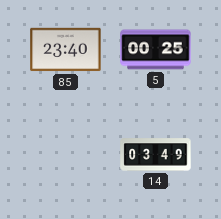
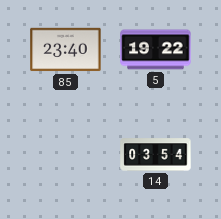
5: 00:25 -> 19:22 (156, 50)
14: 03:49 -> 03:54 (156, 155)
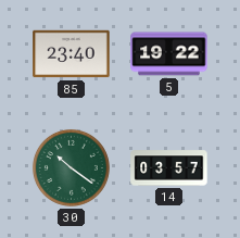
30: none -> 10:21 (71, 167)
14: 03:54 -> 03:57 (169, 168)
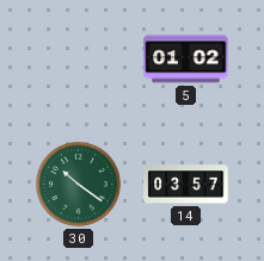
85: 23:40 -> none (72, 54)
5: 19:22 -> 01:02 (186, 60)
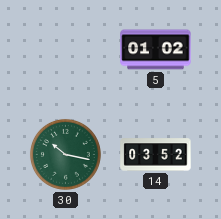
30: 10:21 -> 10:17 (65, 154)
14: 03:57 -> 03:52 (156, 155)
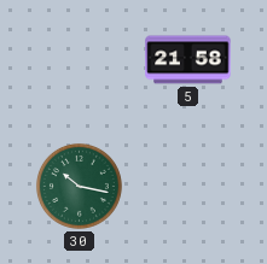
5: 01:02 -> 21:58 (188, 60)
14: 03:52 -> none (156, 155)
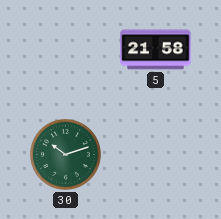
30: 10:17 -> 10:12 (65, 154)
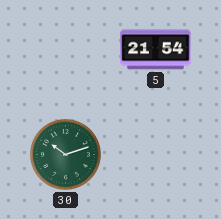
5: 21:58 -> 21:54 (156, 50)
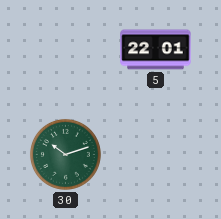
5: 21:54 -> 22:01 (156, 50)
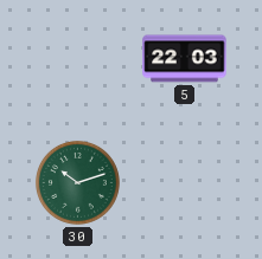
5: 22:01 -> 22:03 (185, 59)
